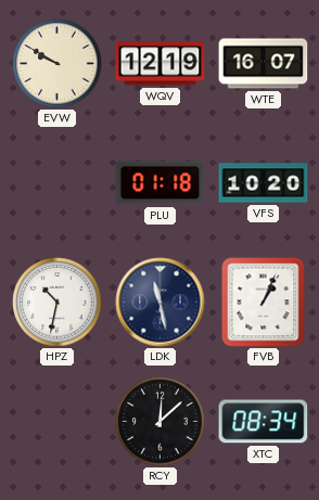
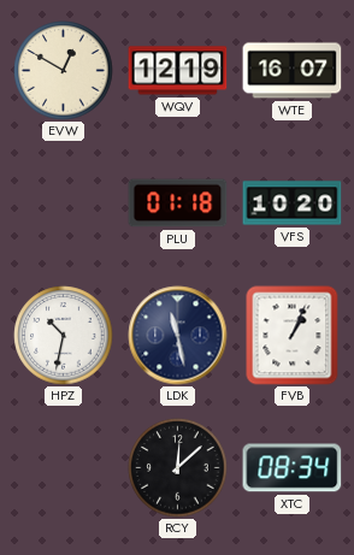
EVW: 9:50 -> 12:50 (64, 71)
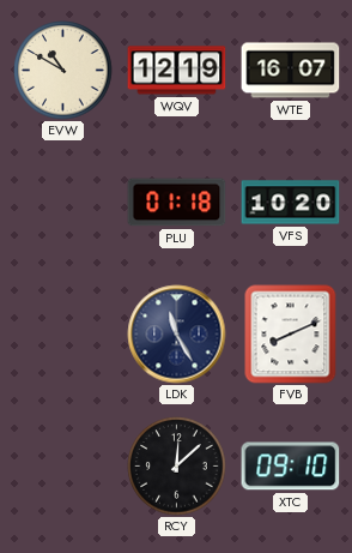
EVW: 12:50 -> 10:50 (63, 71)
HPZ: 10:32 -> none (64, 336)
LDK: 11:28 -> 11:25 (177, 335)
FVB: 1:04 -> 8:11 (291, 335)
XTC: 08:34 -> 09:10 (291, 467)
